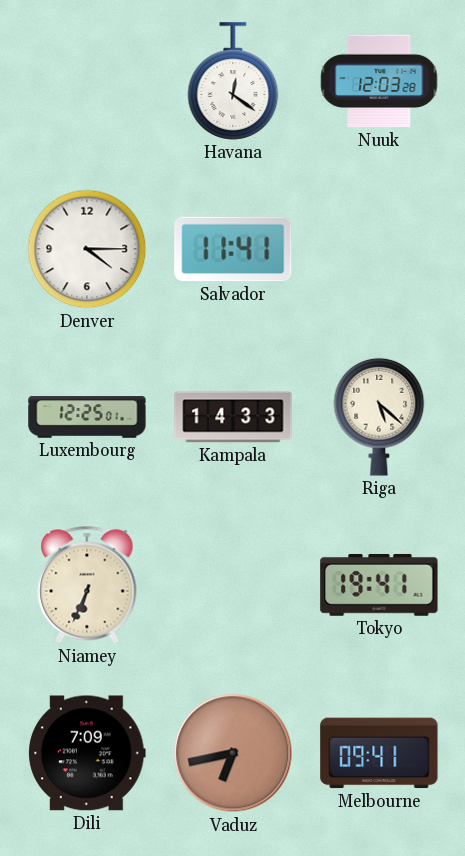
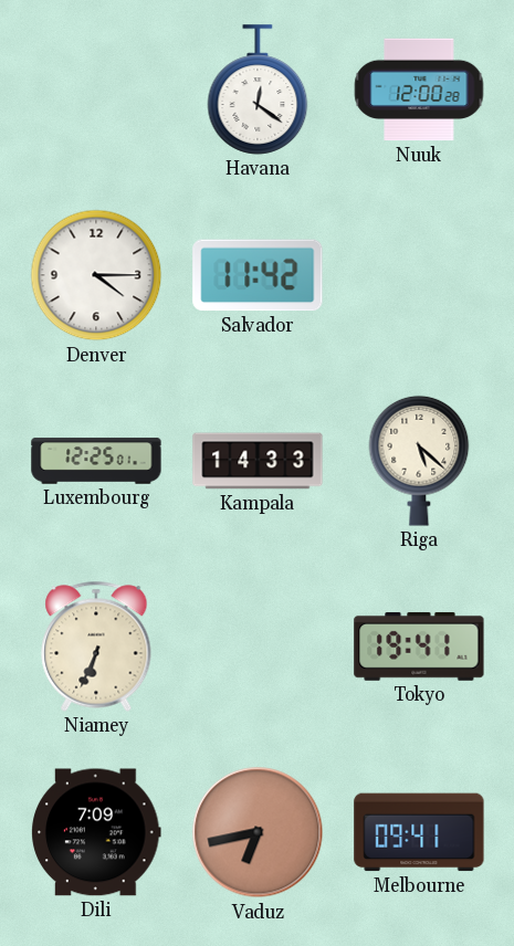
Nuuk: 12:03 -> 12:00 (419, 90)
Salvador: 11:41 -> 11:42 (258, 275)
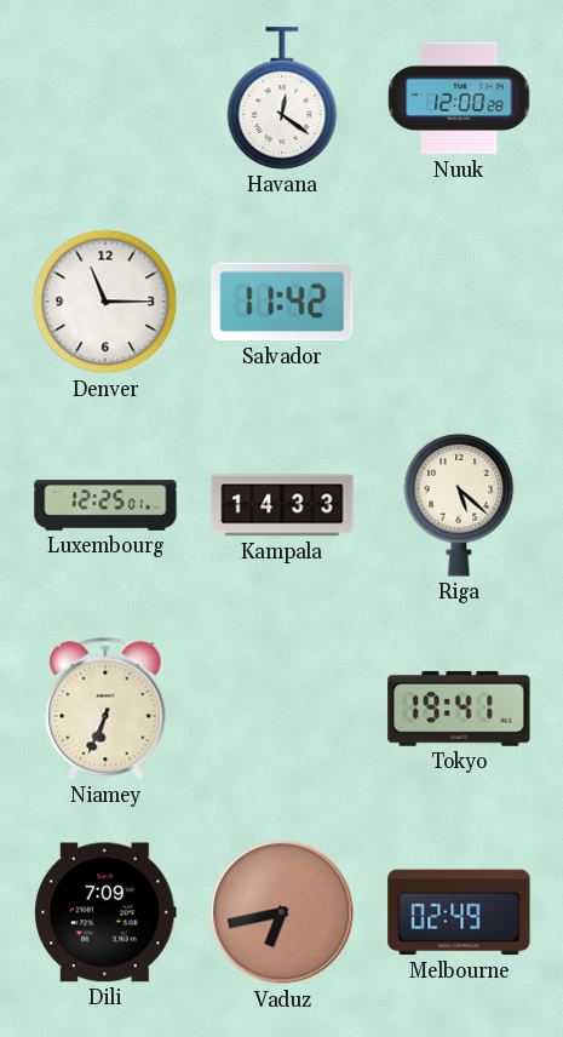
Denver: 4:15 -> 11:15 (105, 302)
Melbourne: 09:41 -> 02:49 (459, 912)
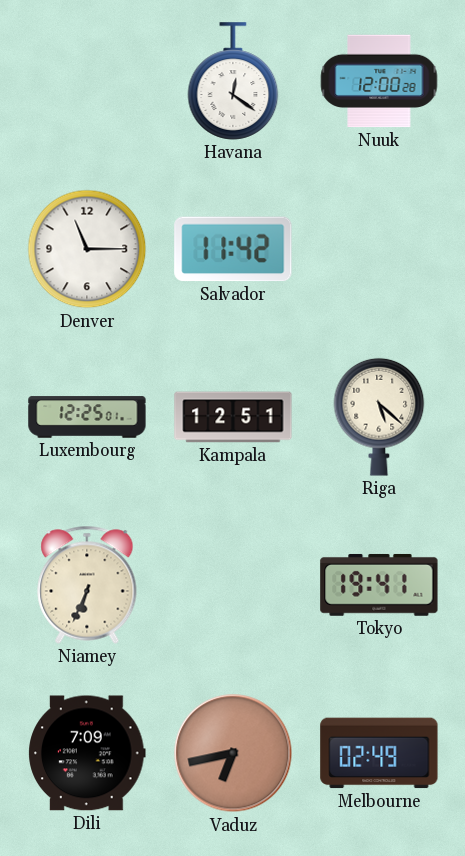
Kampala: 14:33 -> 12:51 (233, 417)
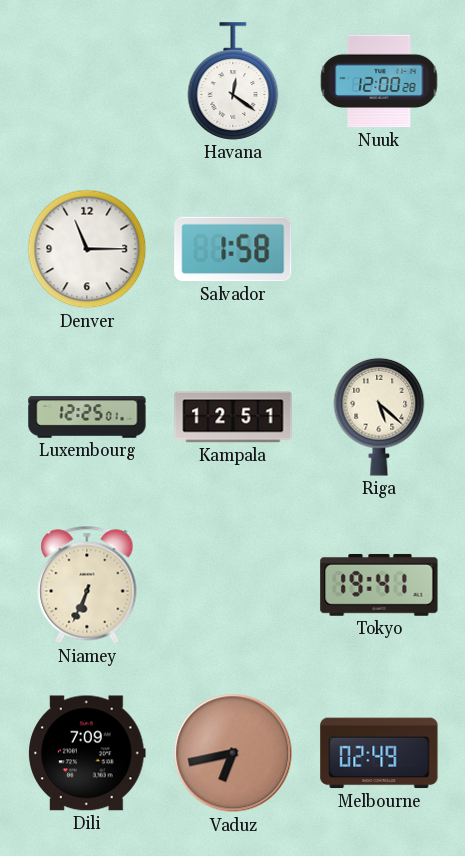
Salvador: 11:42 -> 1:58 (233, 249)
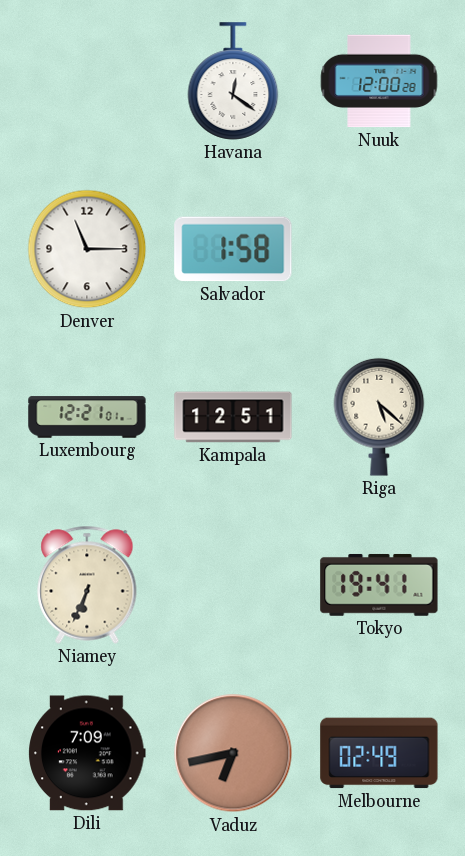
Luxembourg: 12:25 -> 12:21 (87, 417)
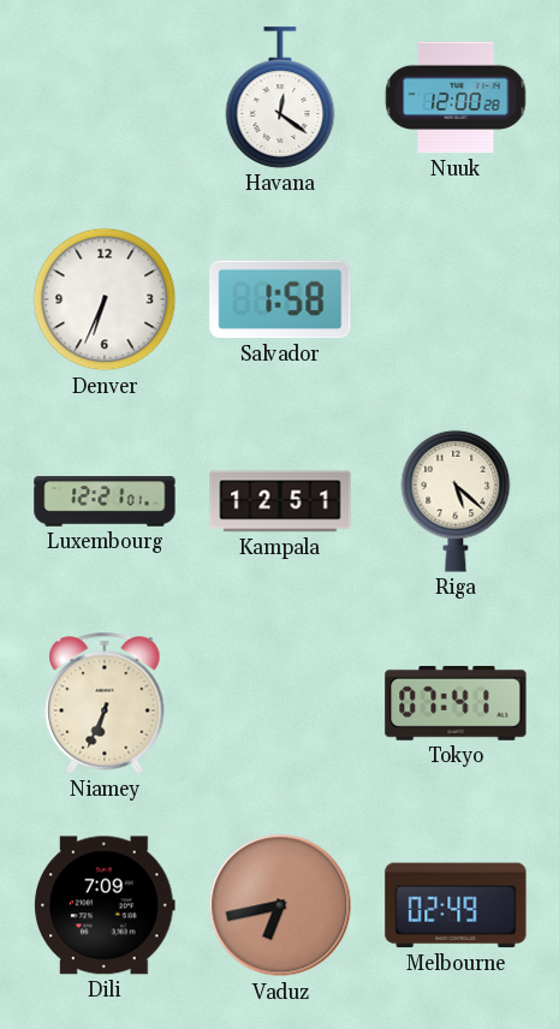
Denver: 11:15 -> 6:34 (105, 299)
Tokyo: 19:41 -> 07:41 (456, 703)
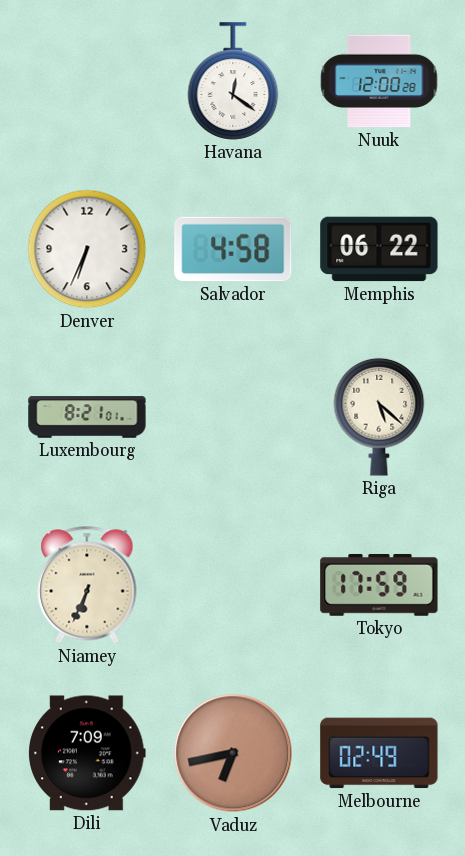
Salvador: 1:58 -> 4:58 (233, 249)
Memphis: none -> 06:22 (379, 249)
Luxembourg: 12:21 -> 8:21 (87, 417)
Kampala: 12:51 -> none (280, 501)
Tokyo: 07:41 -> 17:59 (379, 585)
